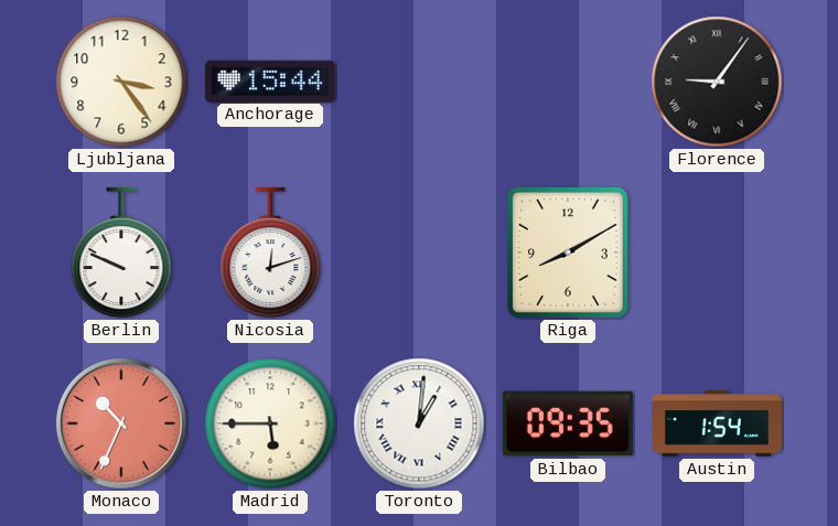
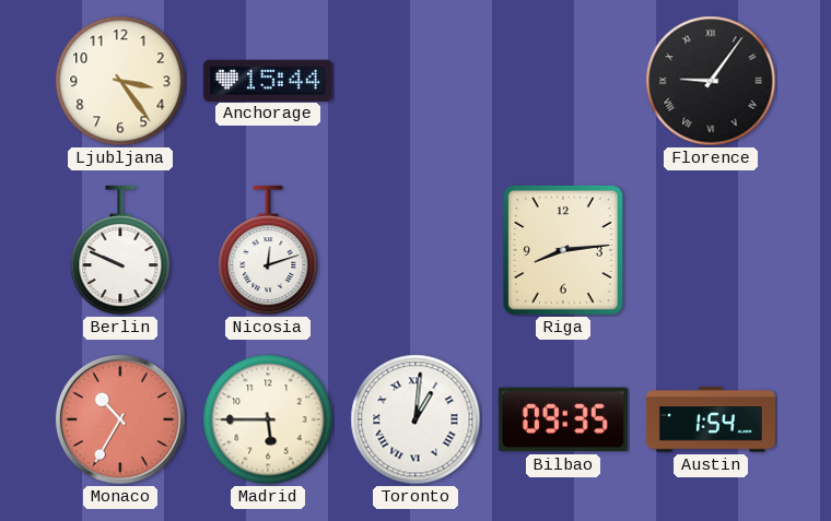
Riga: 8:10 -> 8:14 (563, 250)
Monaco: 10:34 -> 10:35 (120, 419)
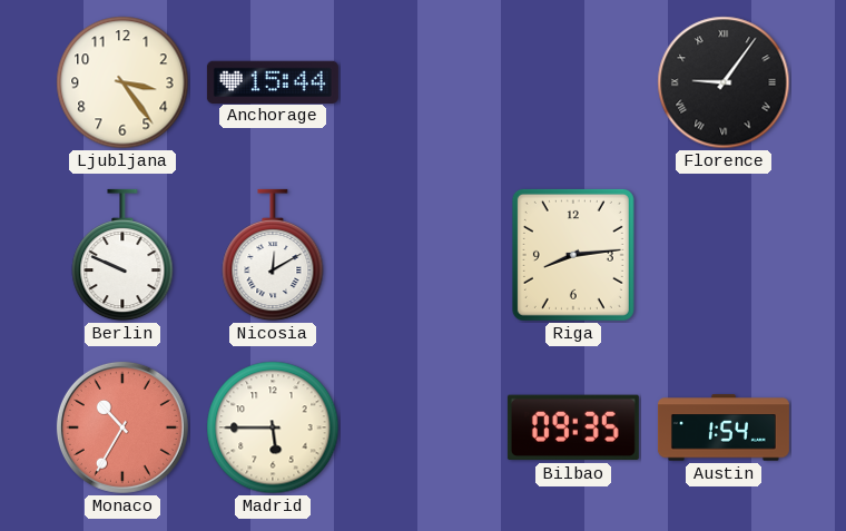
Nicosia: 12:12 -> 12:10 (273, 255)
Toronto: 1:01 -> none (415, 419)
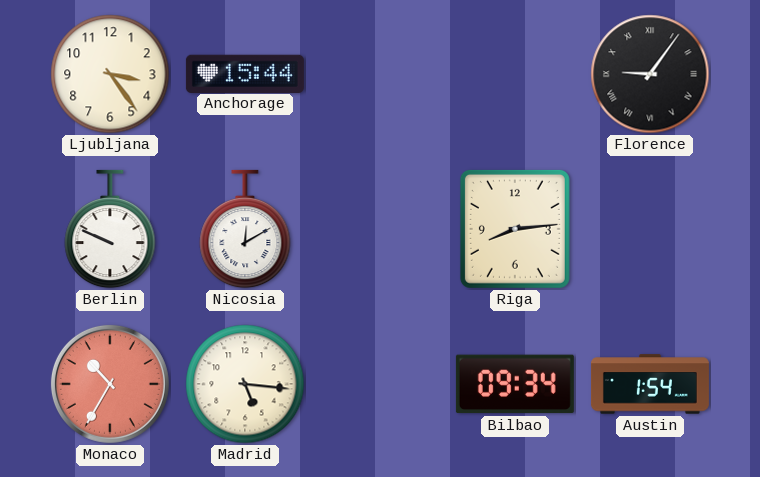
Madrid: 5:45 -> 5:16 (245, 384)
Bilbao: 09:35 -> 09:34 (515, 384)
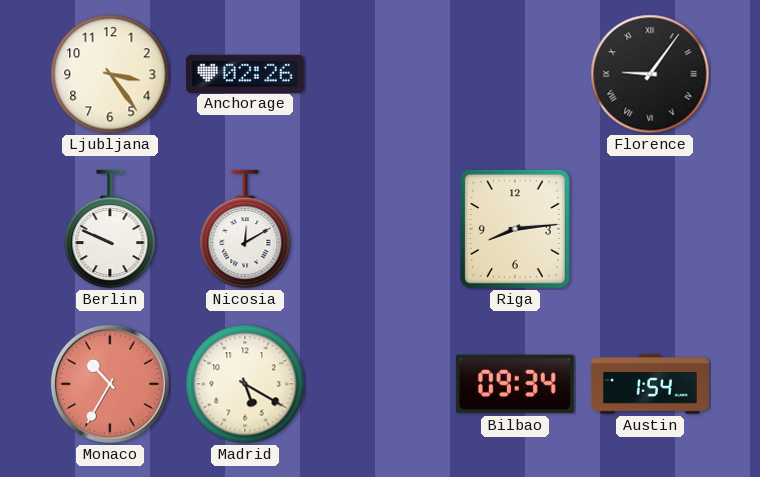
Anchorage: 15:44 -> 02:26 (245, 73)
Madrid: 5:16 -> 5:20 (245, 384)
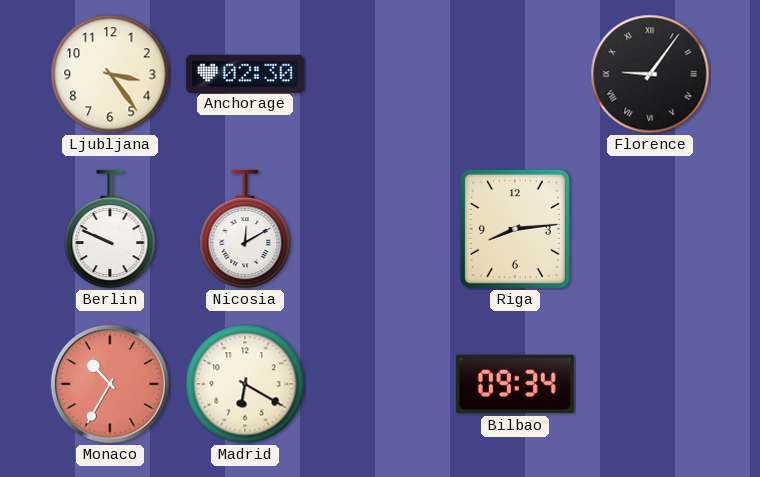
Anchorage: 02:26 -> 02:30 (245, 73)
Madrid: 5:20 -> 6:20 (245, 384)
Austin: 1:54 -> none (650, 384)
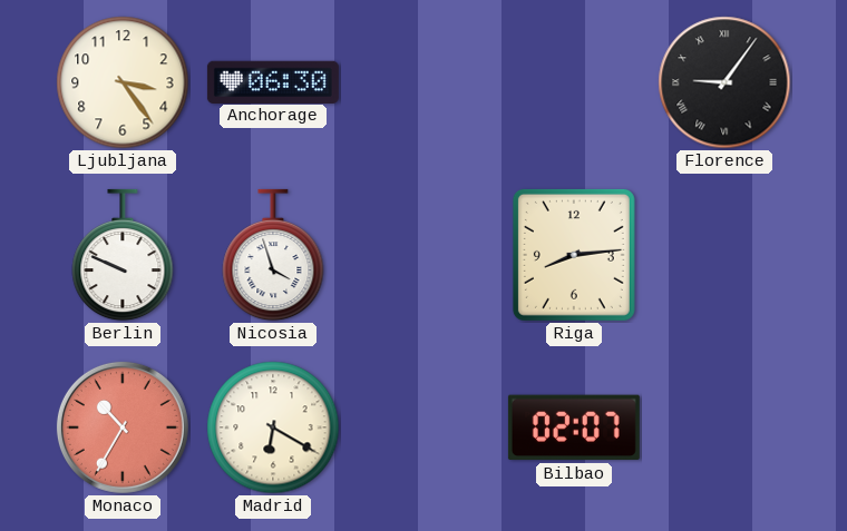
Anchorage: 02:30 -> 06:30 (273, 81)
Nicosia: 12:10 -> 3:57 (273, 255)
Bilbao: 09:34 -> 02:07 (574, 427)
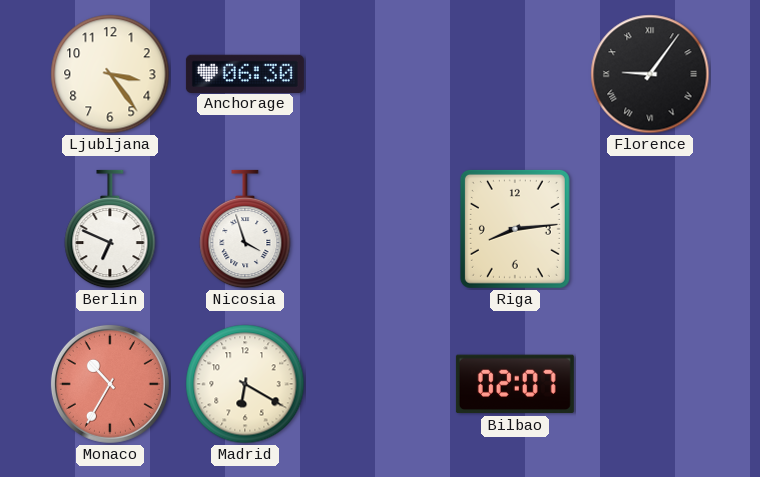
Berlin: 9:49 -> 6:49 (110, 229)
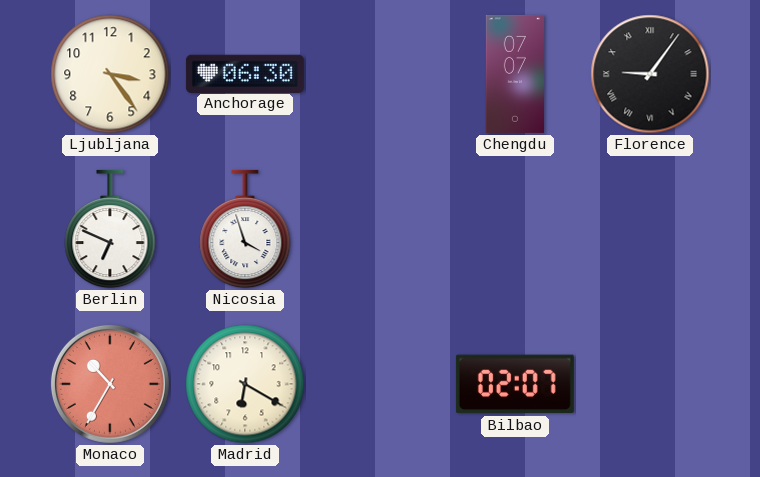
Chengdu: none -> 07:07 (514, 74)
Riga: 8:14 -> none (515, 229)
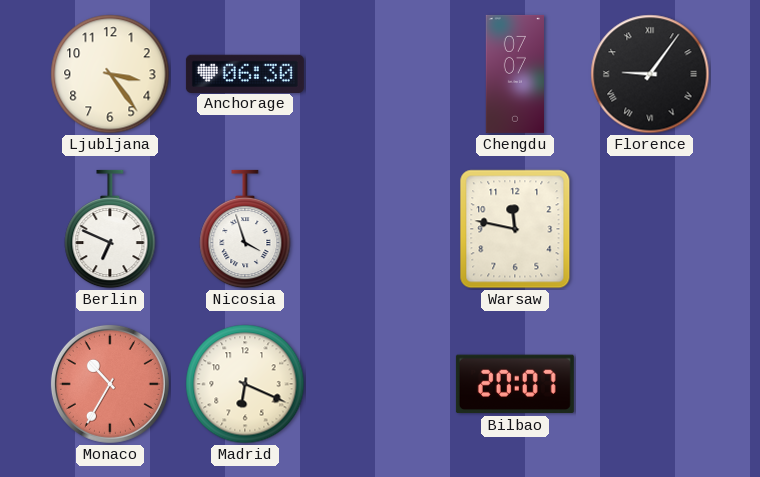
Warsaw: none -> 11:47 (515, 229)
Madrid: 6:20 -> 6:19 (245, 384)
Bilbao: 02:07 -> 20:07 (515, 384)
